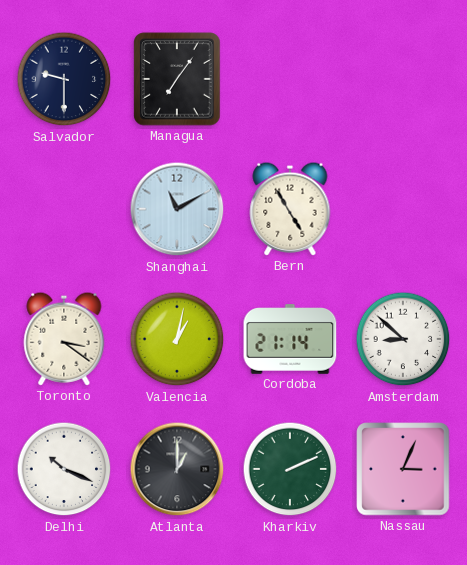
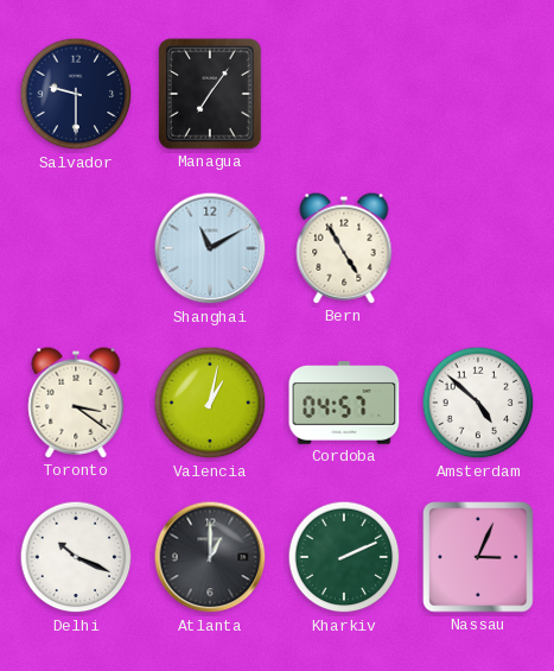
Cordoba: 21:14 -> 04:57 (344, 403)
Amsterdam: 8:52 -> 4:52 (478, 403)
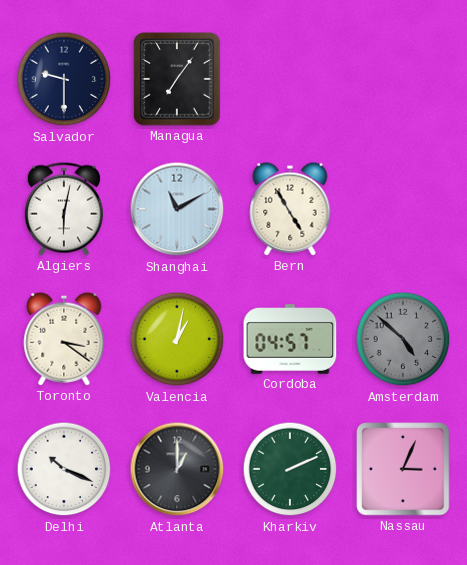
Algiers: none -> 6:02 (64, 209)
Amsterdam dial: white -> grey (403, 339)
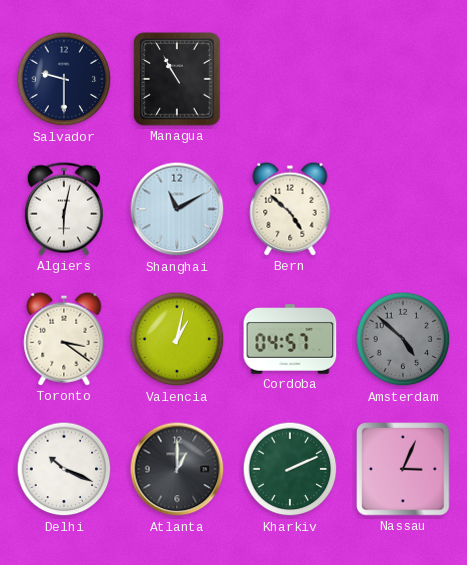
Managua: 7:06 -> 10:55 (177, 79)
Bern: 4:55 -> 4:52 (290, 209)
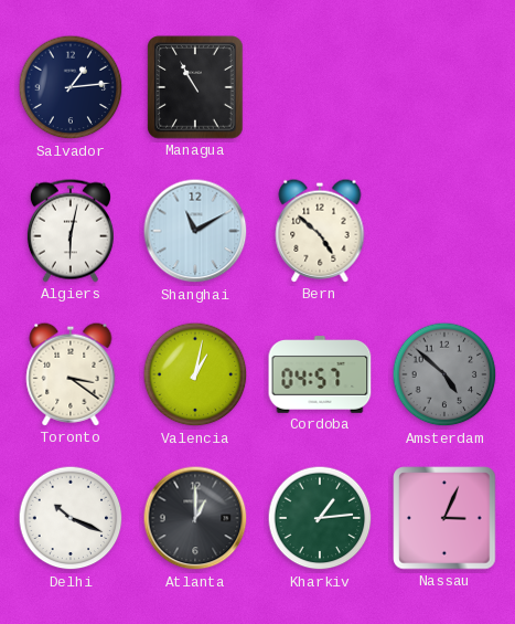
Salvador: 9:30 -> 1:14 (71, 87)
Kharkiv: 2:11 -> 1:14 (320, 518)
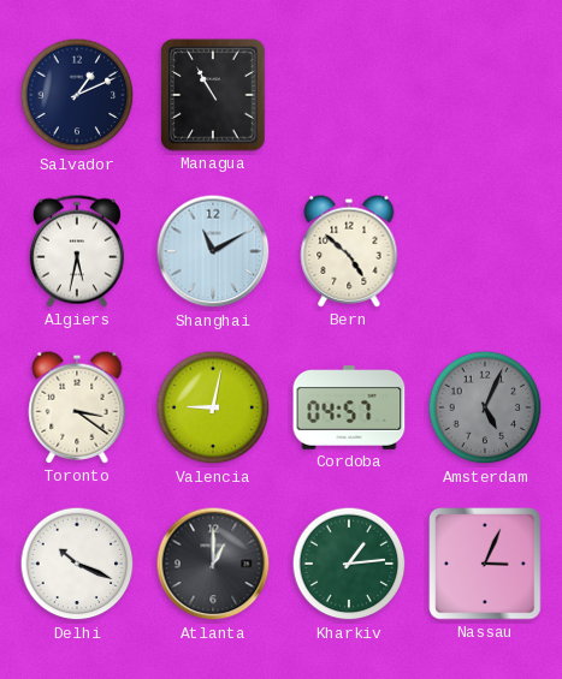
Salvador: 1:14 -> 1:11 (77, 95)
Algiers: 6:02 -> 5:32 (77, 251)
Valencia: 1:02 -> 9:02 (213, 407)
Amsterdam: 4:52 -> 5:04 (485, 407)
